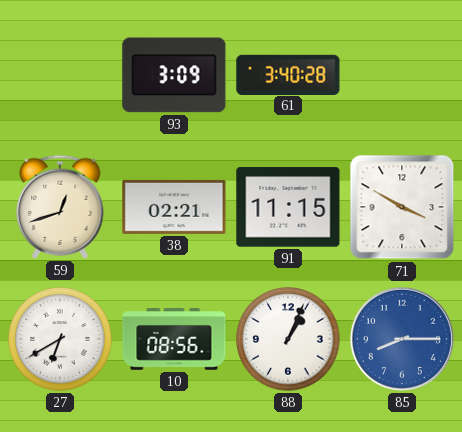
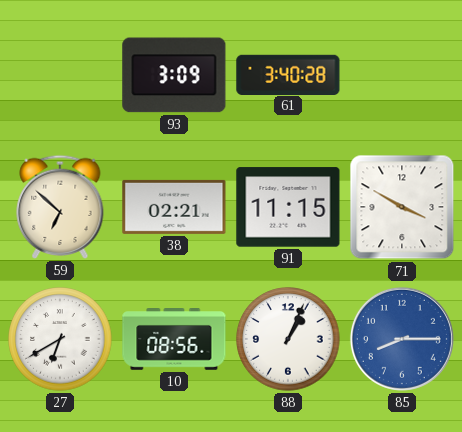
59: 12:42 -> 6:52 (60, 207)
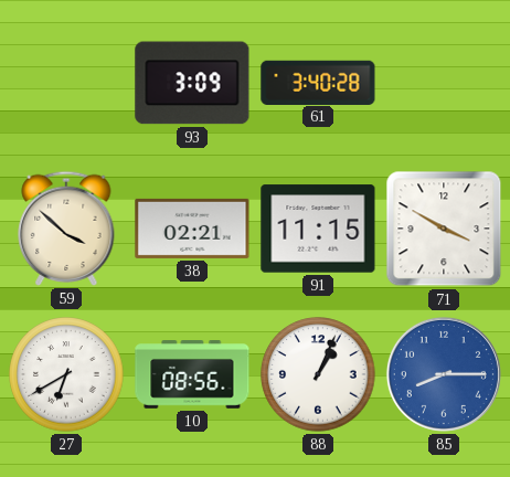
59: 6:52 -> 3:52 (66, 229)
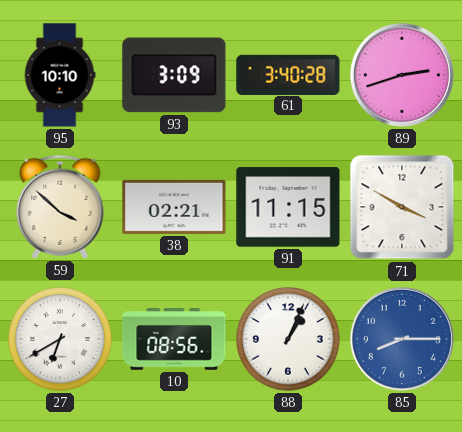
95: none -> 10:10 (60, 75)
89: none -> 2:42 (402, 75)
